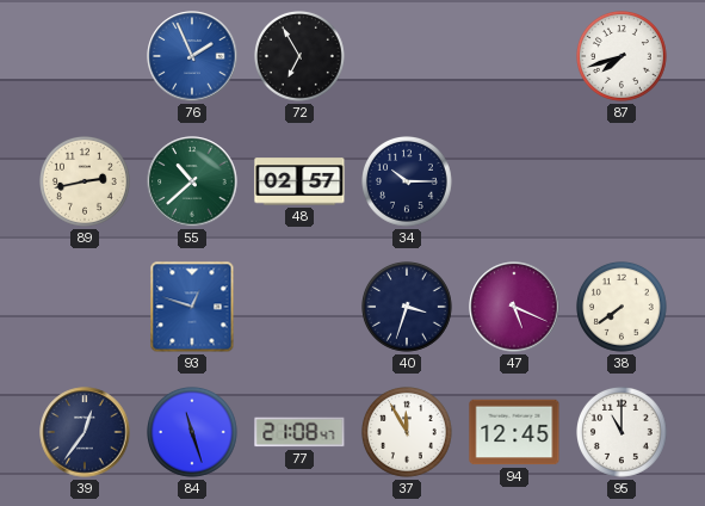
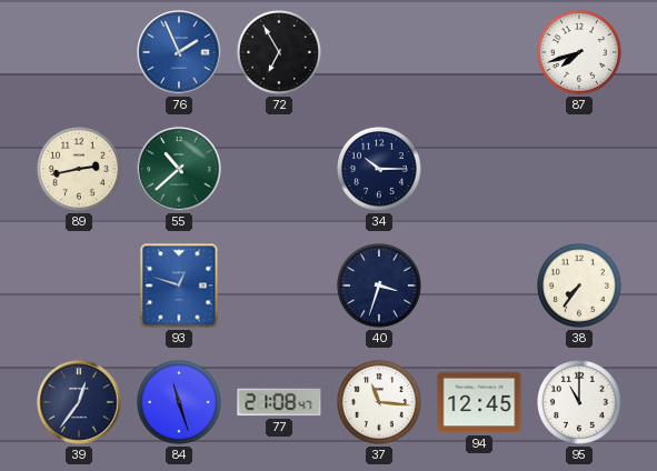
48: 02:57 -> none (299, 181)
47: 5:19 -> none (514, 307)
38: 7:39 -> 7:36 (580, 287)
37: 11:55 -> 11:16 (380, 403)
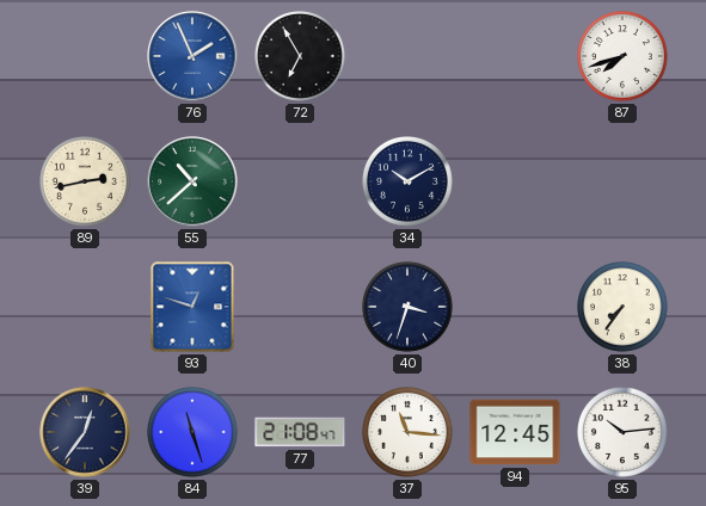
34: 10:15 -> 10:10 (409, 183)
95: 11:00 -> 10:14 (624, 433)
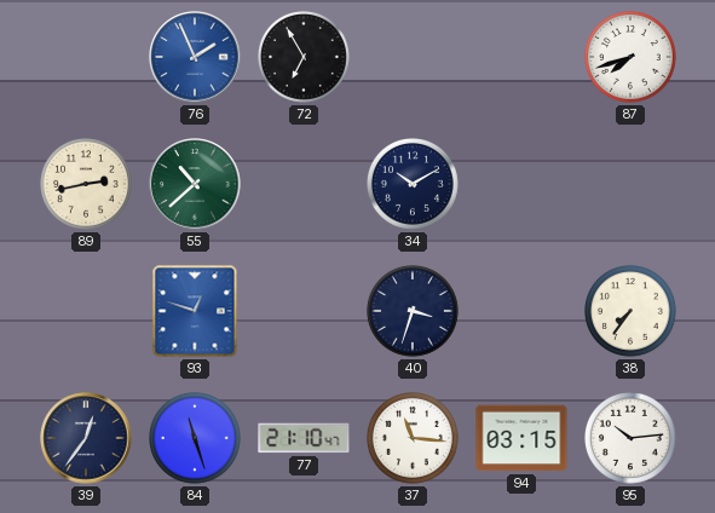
77: 21:08 -> 21:10 (304, 438)
94: 12:45 -> 03:15 (521, 438)
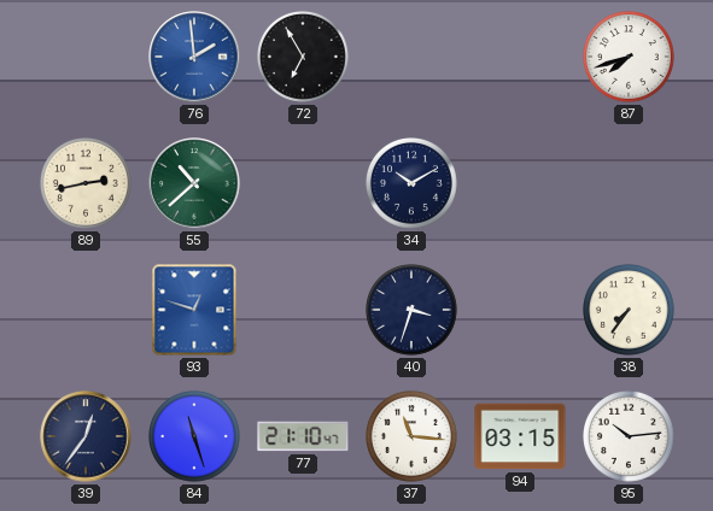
76: 1:56 -> 1:59 (194, 57)
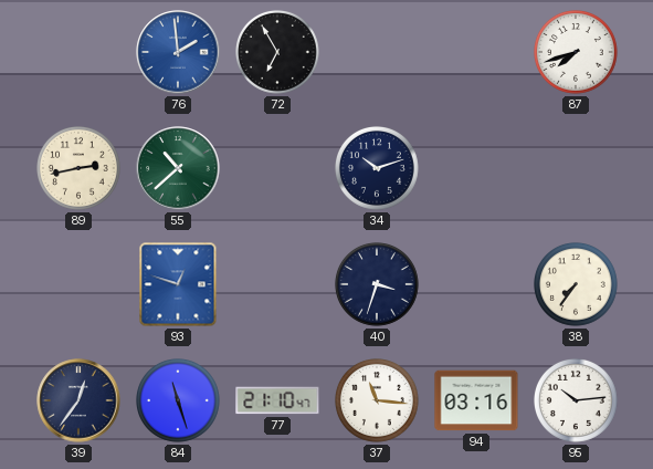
34: 10:10 -> 10:12 (378, 169)
94: 03:15 -> 03:16 (476, 400)
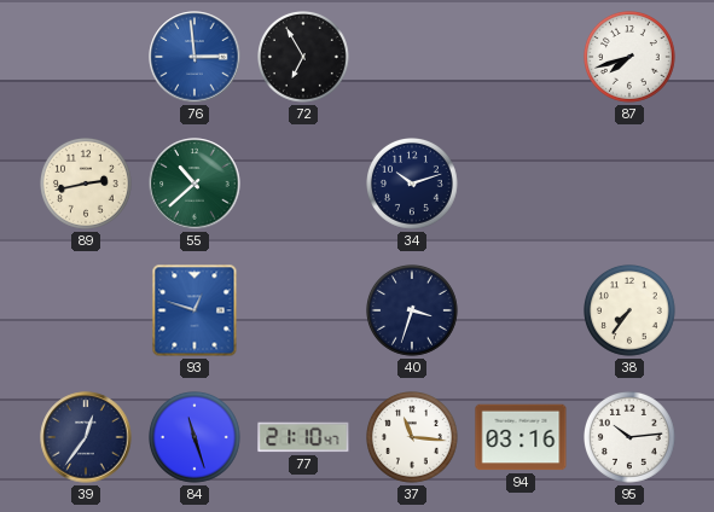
76: 1:59 -> 2:59 (195, 57)
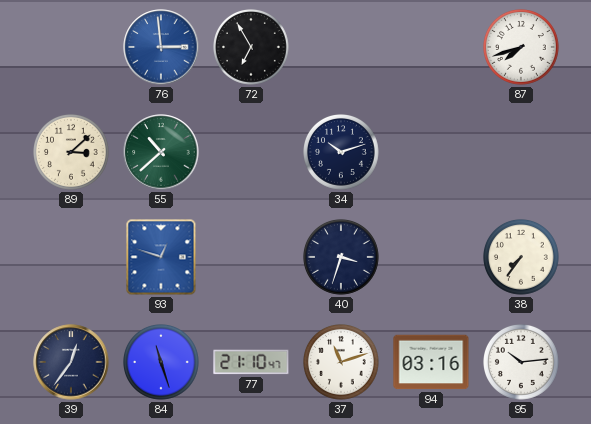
89: 2:43 -> 3:08 (72, 153)
37: 11:16 -> 11:12 (342, 363)
